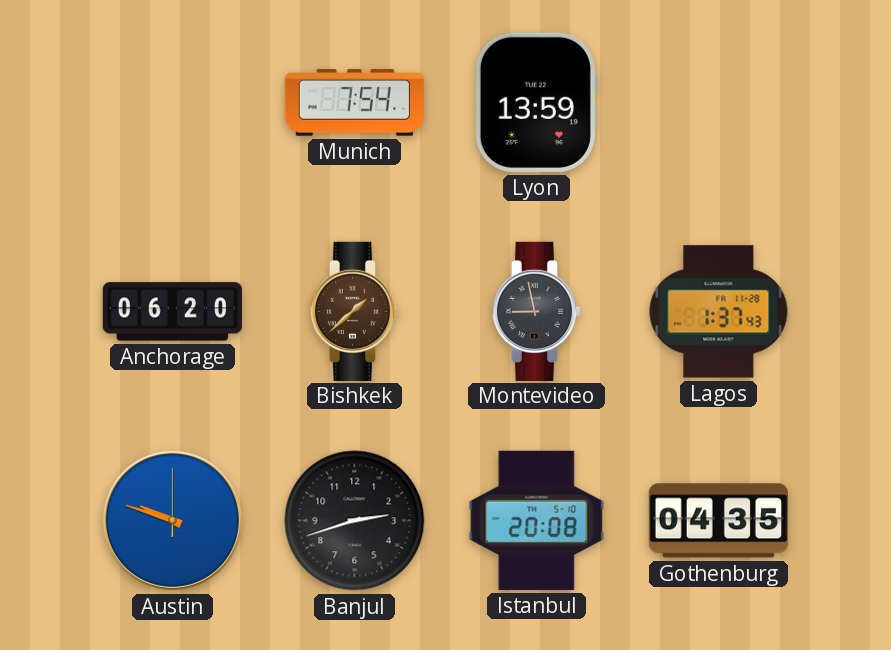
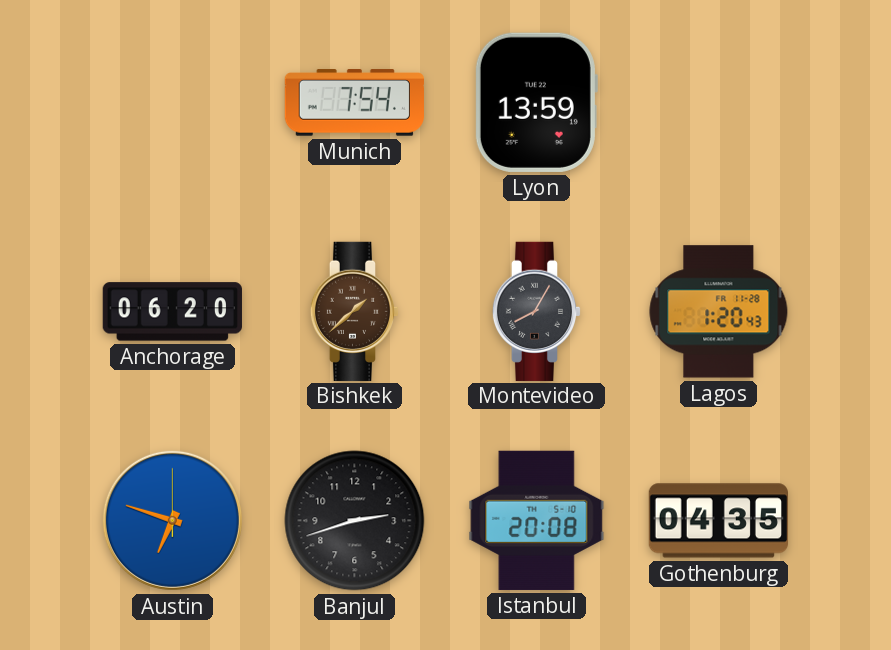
Montevideo: 8:58 -> 8:05 (537, 311)
Lagos: 1:37 -> 1:20 (719, 312)
Austin: 9:48 -> 6:48 (172, 520)
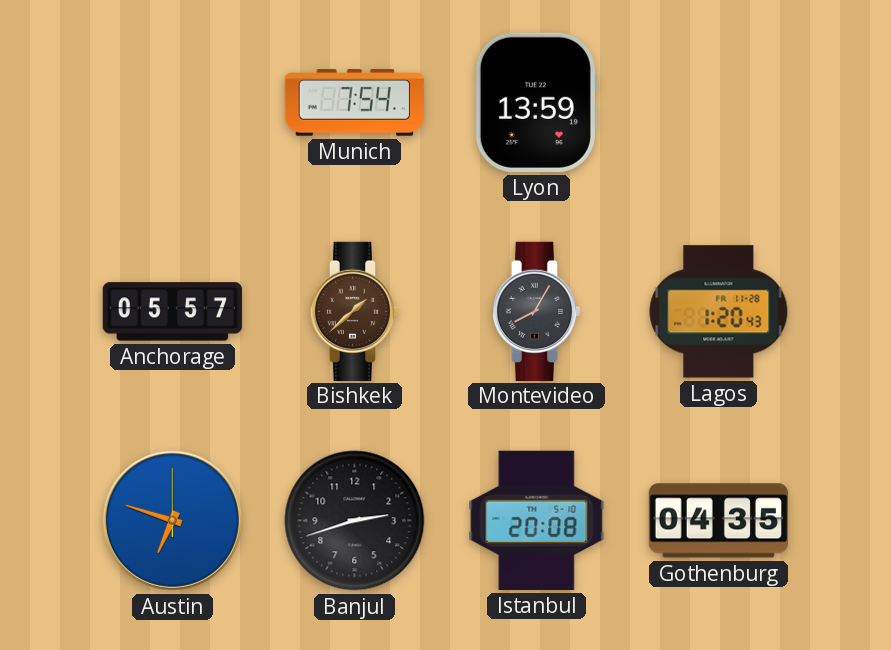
Anchorage: 06:20 -> 05:57 (172, 312)
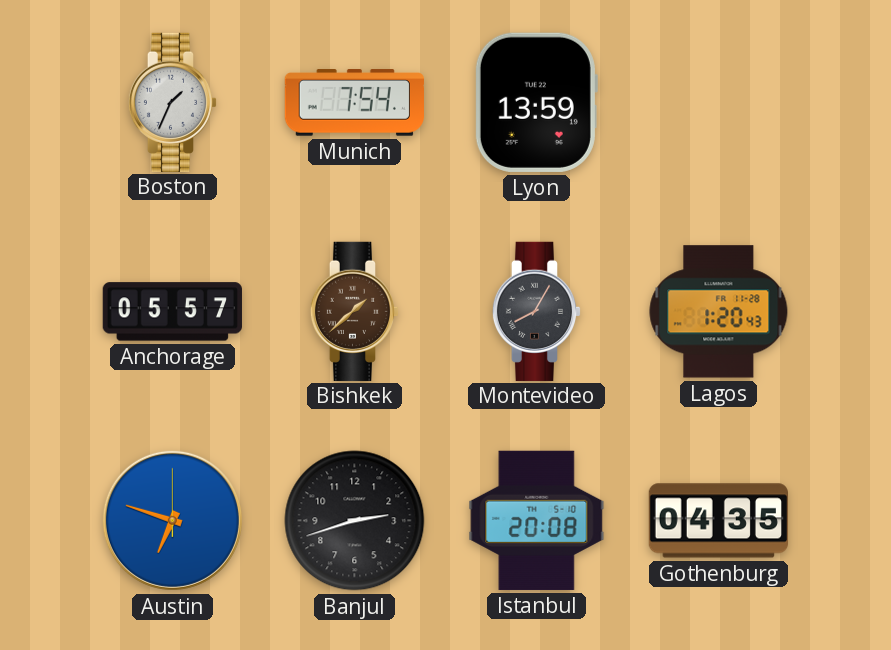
Boston: none -> 1:34 (173, 102)
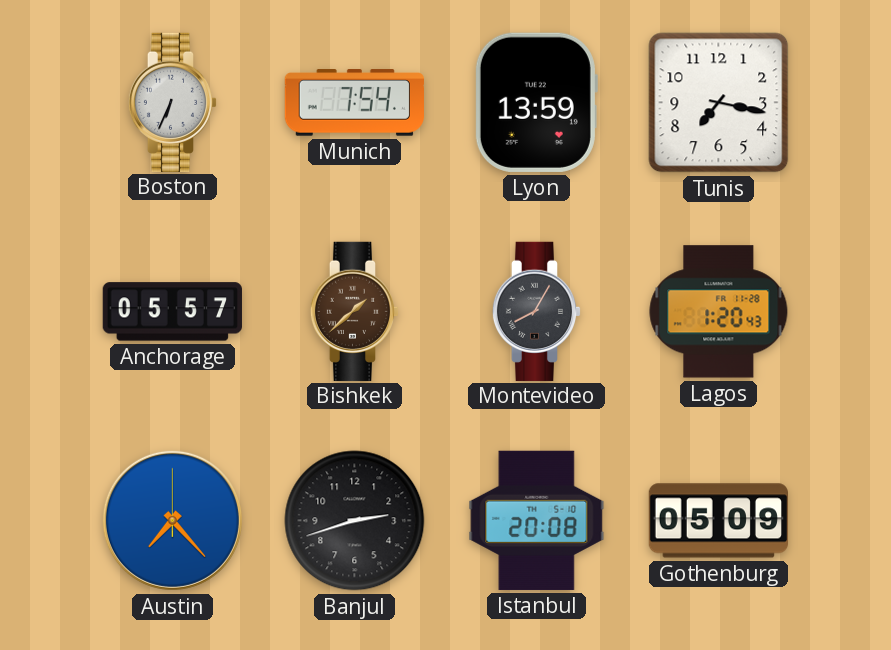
Boston: 1:34 -> 6:34 (173, 102)
Tunis: none -> 7:17 (719, 103)
Austin: 6:48 -> 7:23 (172, 520)
Gothenburg: 04:35 -> 05:09 (718, 521)
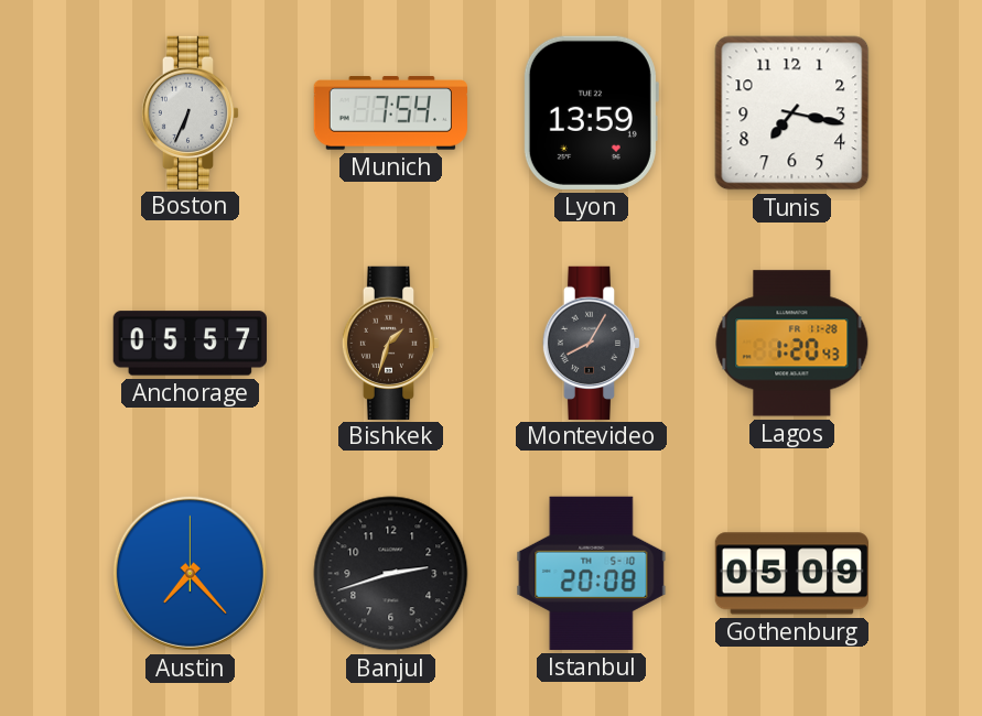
Bishkek: 1:38 -> 1:33 (391, 343)
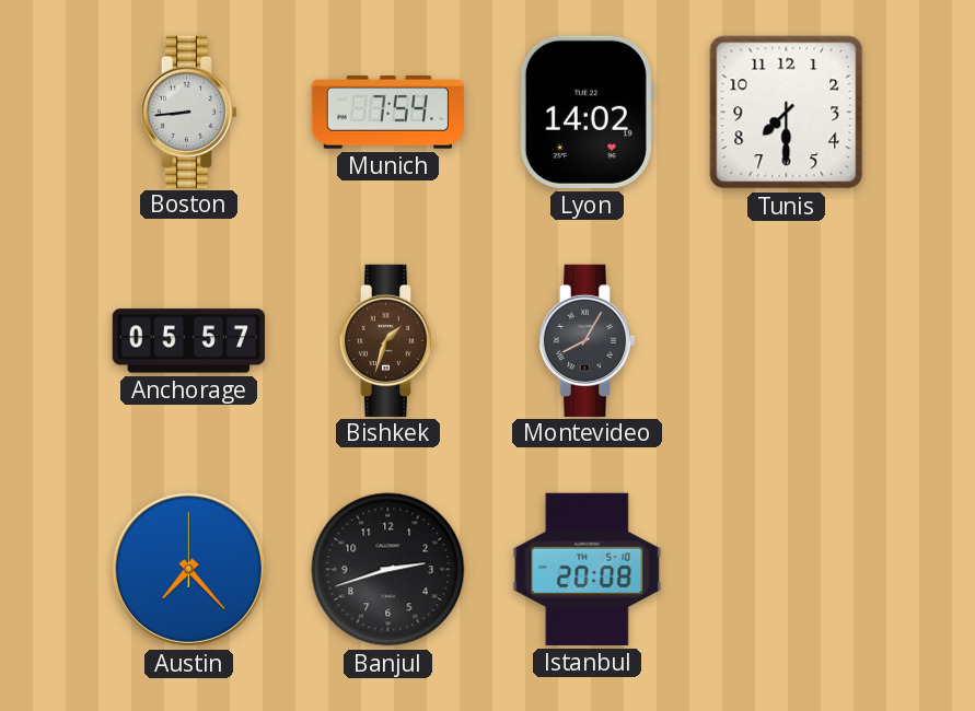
Boston: 6:34 -> 8:44 (189, 112)
Lyon: 13:59 -> 14:02 (587, 112)
Tunis: 7:17 -> 7:30 (787, 113)
Lagos: 1:20 -> none (792, 344)
Gothenburg: 05:09 -> none (791, 574)
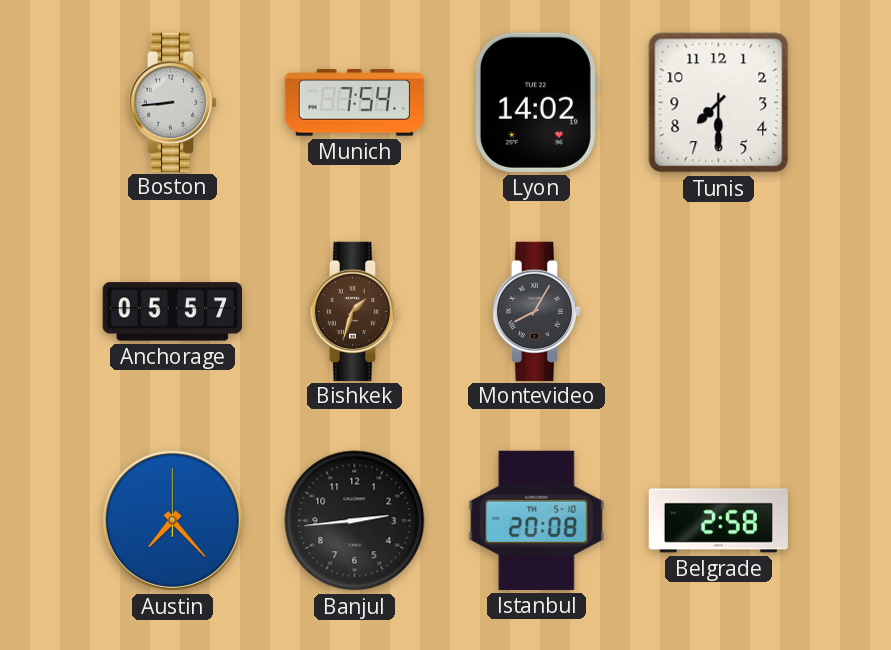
Banjul: 2:42 -> 2:44 (355, 521)
Belgrade: none -> 2:58 (718, 521)
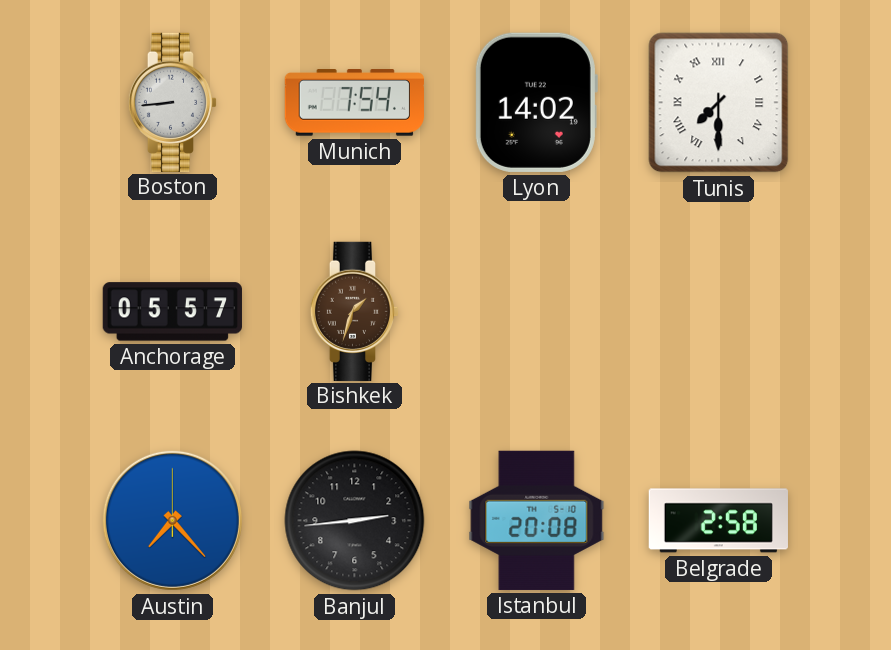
Tunis numerals: Arabic -> Roman (719, 103)
Montevideo: 8:05 -> none (537, 311)
